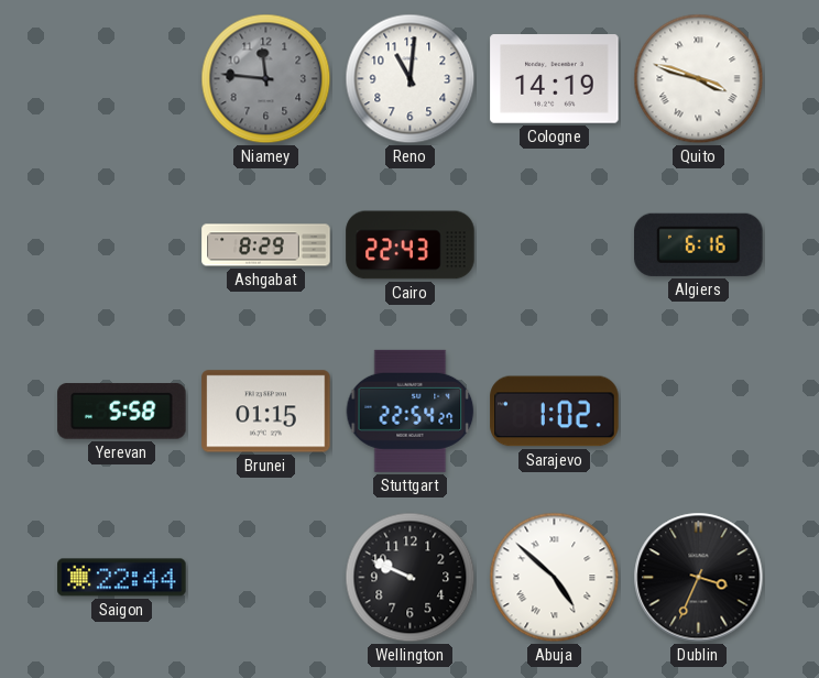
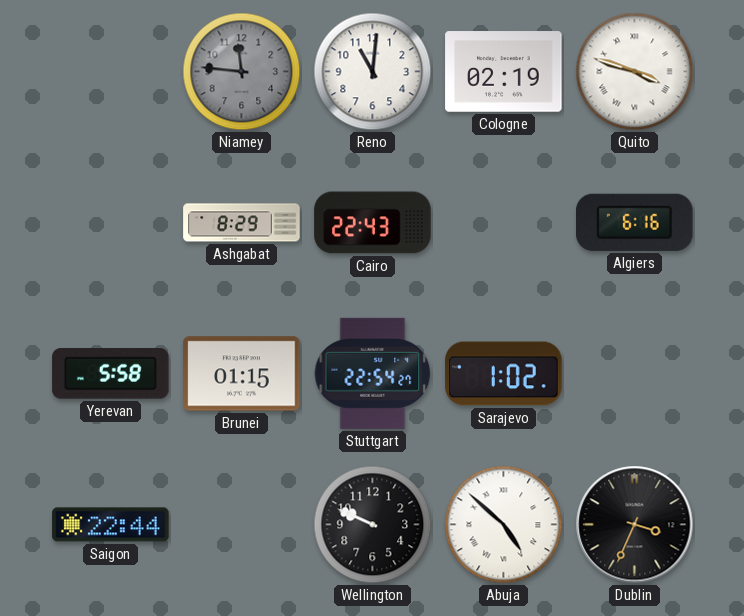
Cologne: 14:19 -> 02:19 (504, 72)
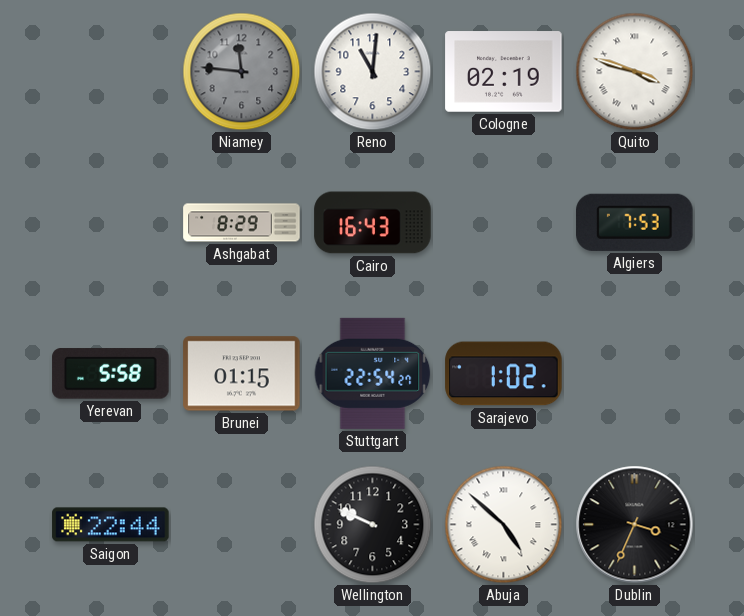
Cairo: 22:43 -> 16:43 (373, 223)
Algiers: 6:16 -> 7:53 (635, 222)
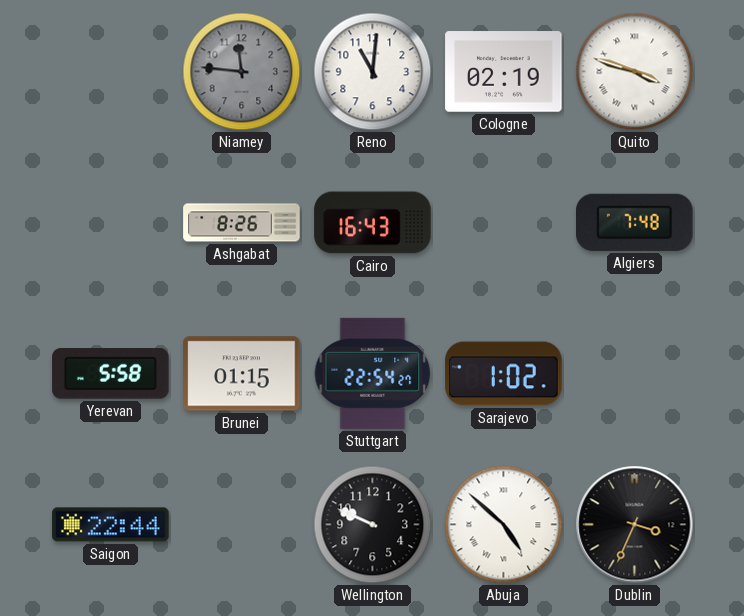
Ashgabat: 8:29 -> 8:26 (242, 223)
Algiers: 7:53 -> 7:48 (635, 222)
